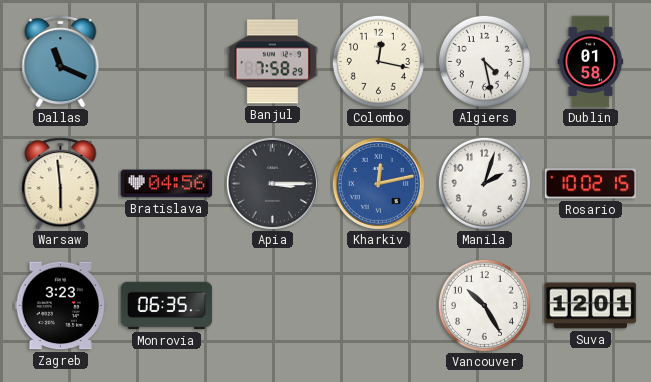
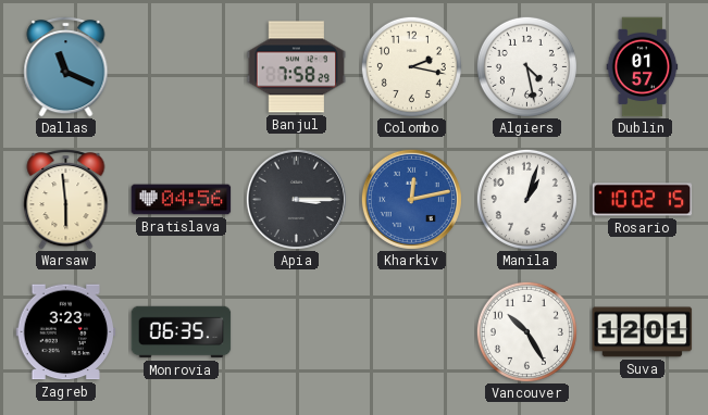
Colombo: 12:17 -> 2:17 (411, 66)
Dublin: 01:58 -> 01:57 (643, 67)
Manila: 2:03 -> 1:03 (526, 199)
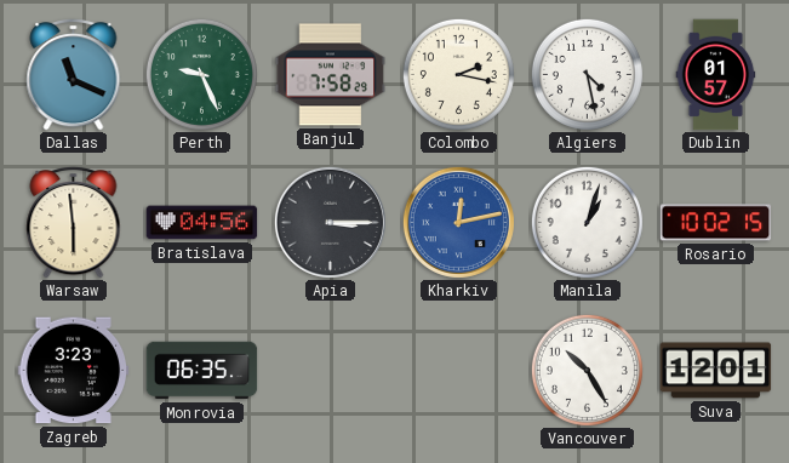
Perth: none -> 9:26 (201, 74)
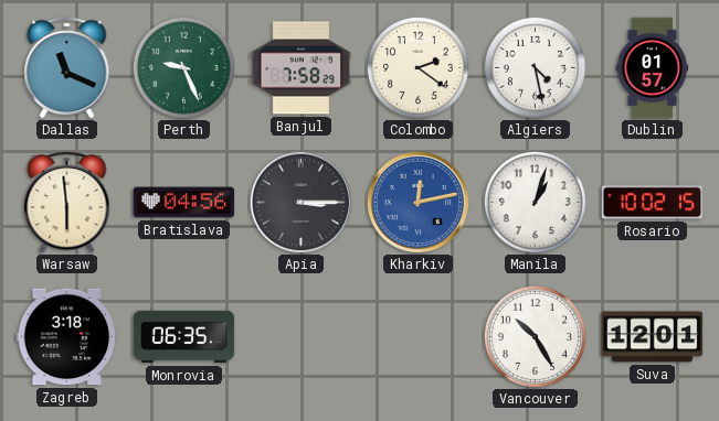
Colombo: 2:17 -> 2:21 (417, 67)
Zagreb: 3:23 -> 3:18 (67, 337)
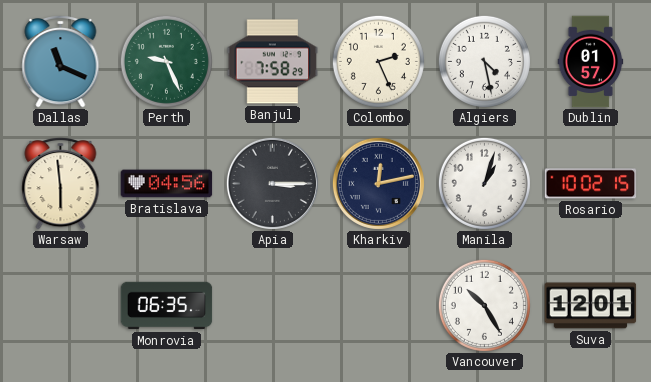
Colombo: 2:21 -> 2:26 (378, 61)
Kharkiv dial: blue -> navy (378, 183)
Zagreb: 3:18 -> none (67, 337)
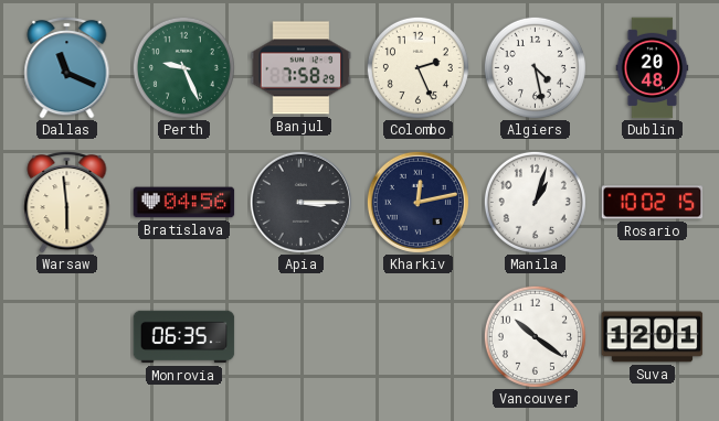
Dublin: 01:57 -> 20:48 (653, 68)
Vancouver: 10:25 -> 10:21 (535, 336)
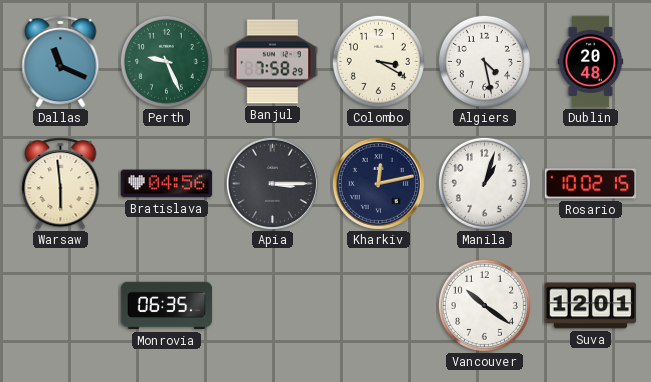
Colombo: 2:26 -> 3:20 (378, 61)
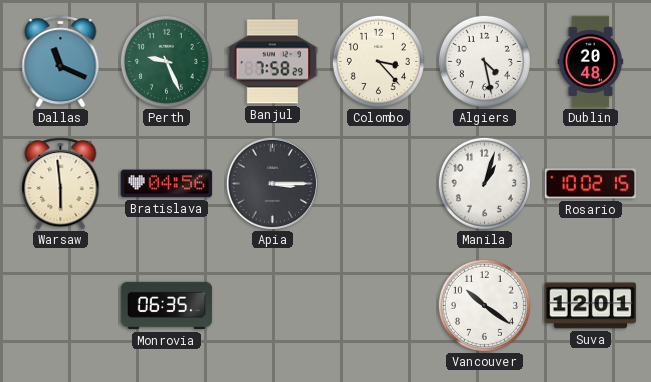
Colombo: 3:20 -> 3:23 (378, 61)
Kharkiv: 12:13 -> none (378, 183)
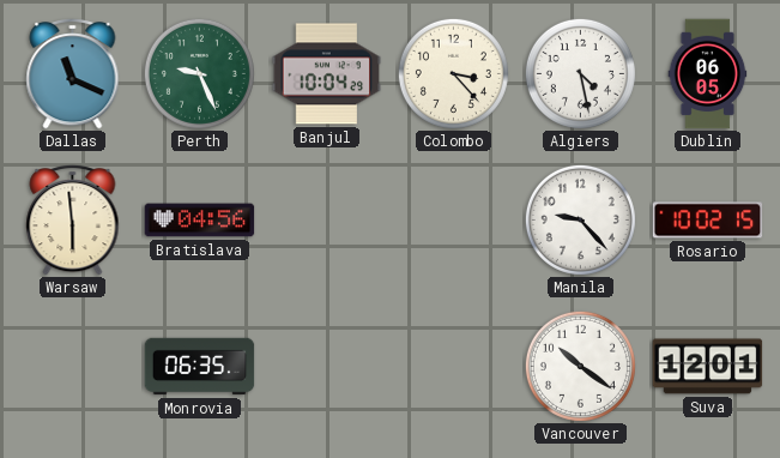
Banjul: 7:58 -> 10:04 (327, 74)
Dublin: 20:48 -> 06:05 (708, 74)
Apia: 3:15 -> none (272, 183)
Manila: 1:03 -> 9:23 (580, 219)
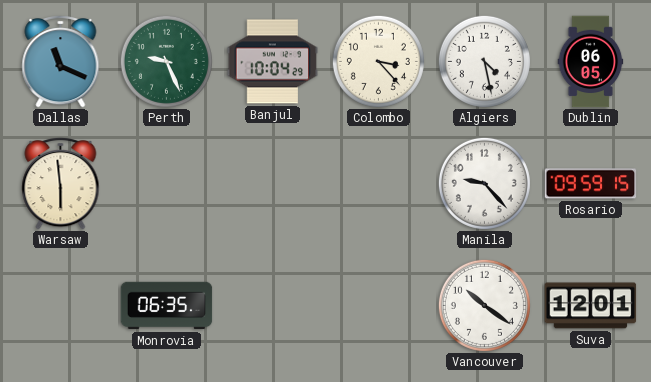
Bratislava: 04:56 -> none (200, 221)
Rosario: 10:02 -> 09:59 (591, 184)
